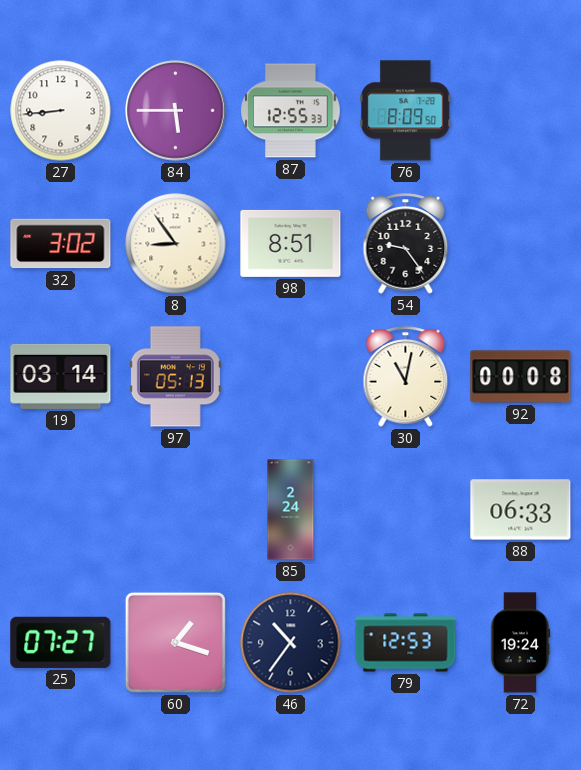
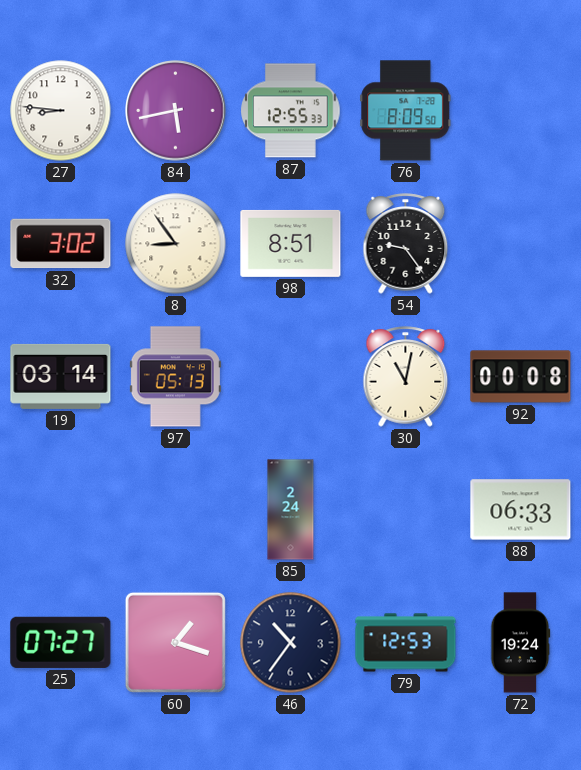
27: 8:44 -> 8:46 (61, 111)
84: 5:45 -> 5:43 (176, 111)
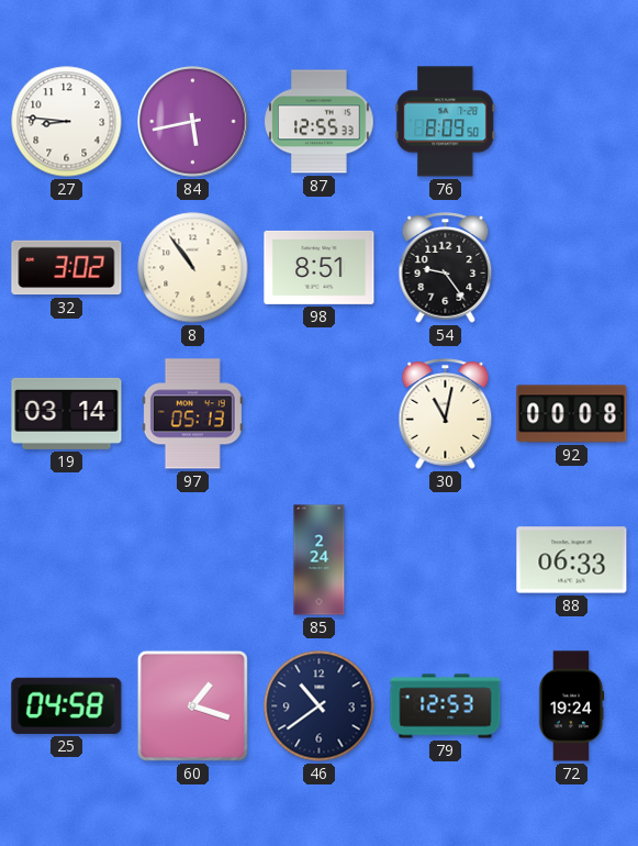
8: 8:54 -> 10:54 (193, 268)
25: 07:27 -> 04:58 (67, 705)
46: 10:36 -> 10:39 (320, 706)
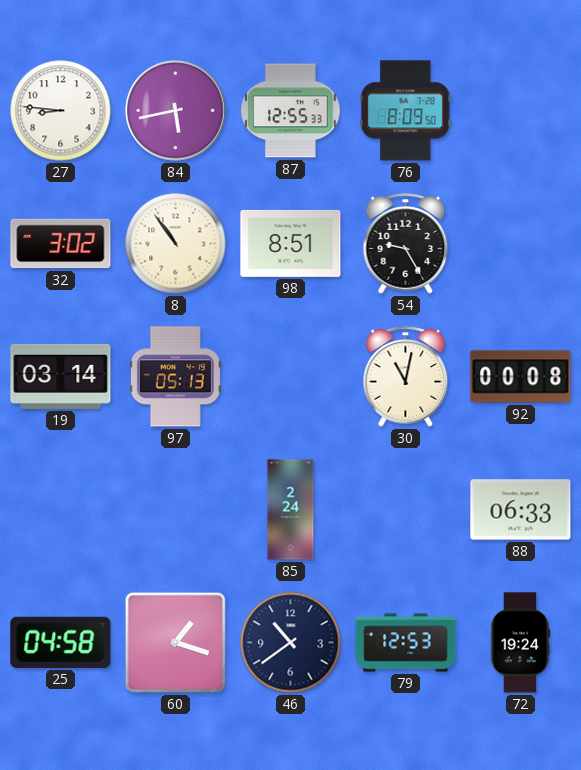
54: 9:24 -> 9:25 (406, 244)
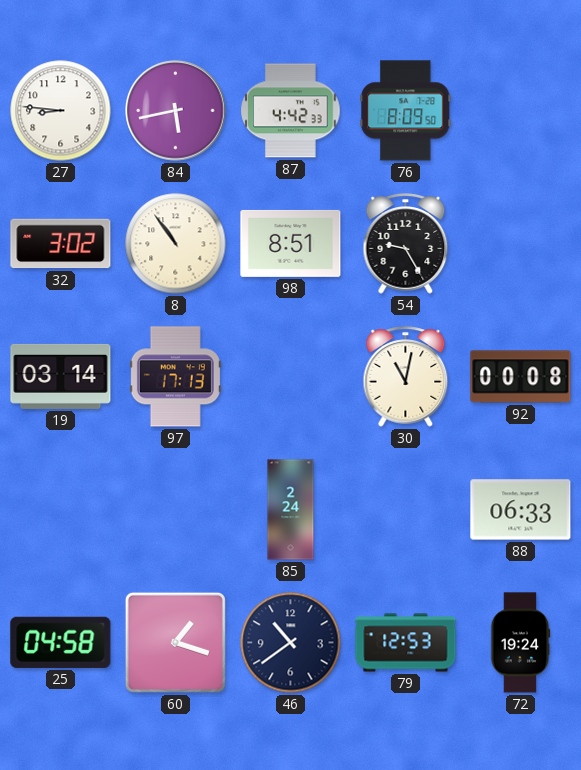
87: 12:55 -> 4:42 (291, 111)
97: 05:13 -> 17:13 (175, 377)
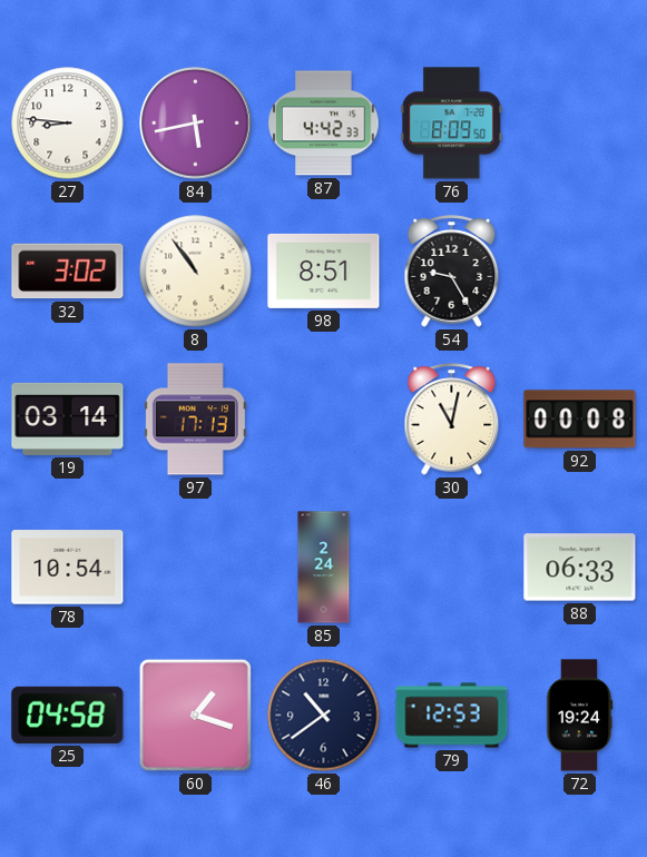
78: none -> 10:54 (68, 568)
